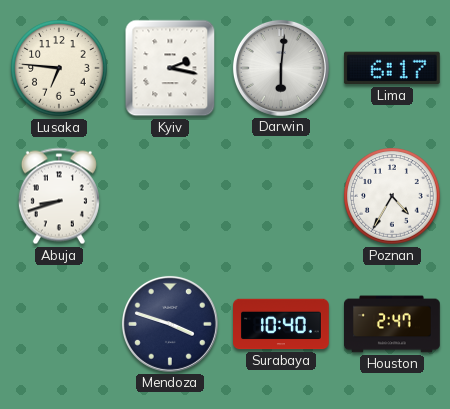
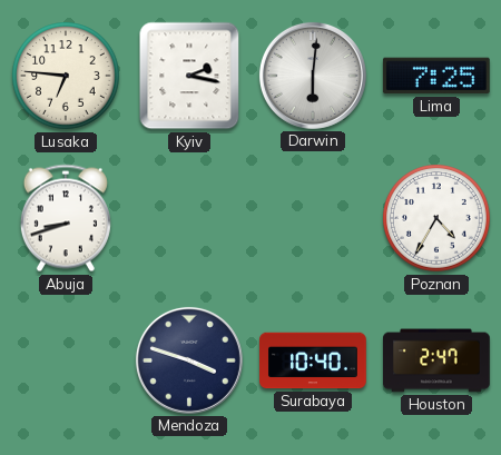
Lima: 6:17 -> 7:25 (436, 76)
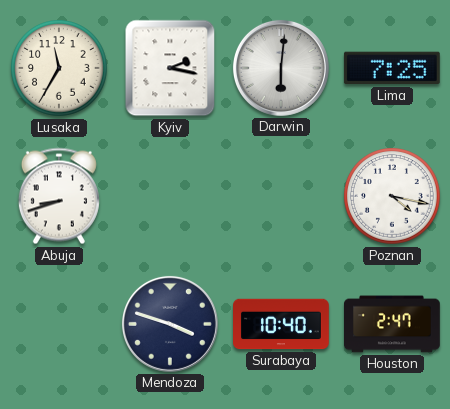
Lusaka: 6:46 -> 11:35 (60, 69)
Poznan: 4:35 -> 4:17 (393, 197)
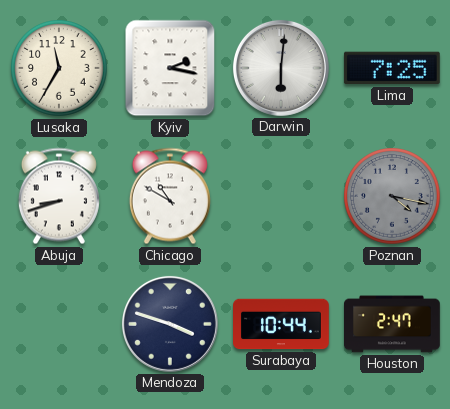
Chicago: none -> 10:50 (170, 196)
Poznan dial: white -> grey (393, 197)
Surabaya: 10:40 -> 10:44 (281, 324)
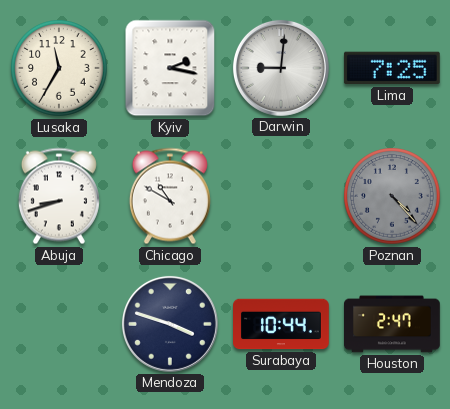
Darwin: 6:01 -> 9:01 (281, 68)
Poznan: 4:17 -> 4:23 (393, 197)
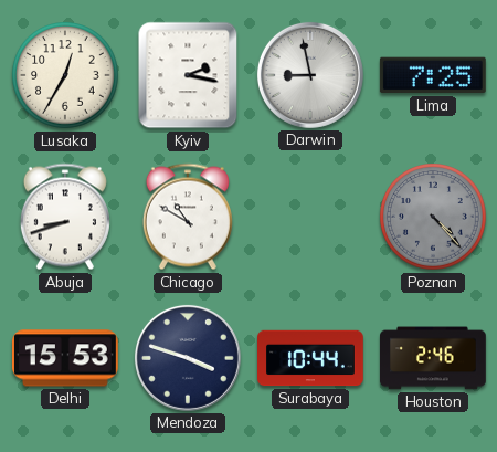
Lusaka: 11:35 -> 12:35 (66, 76)
Darwin: 9:01 -> 8:58 (310, 75)
Delhi: none -> 15:53 (66, 358)
Houston: 2:47 -> 2:46 (433, 358)
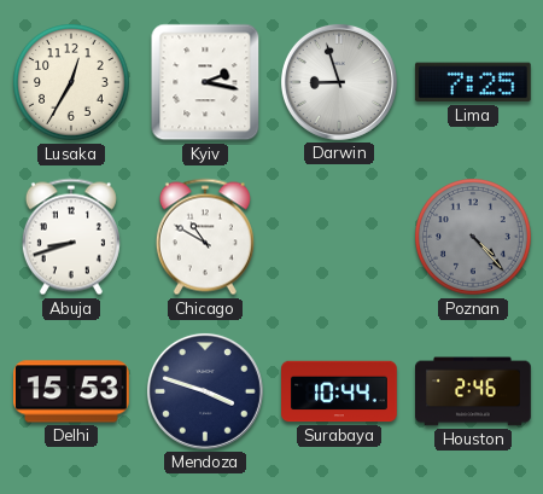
Darwin: 8:58 -> 8:57 (339, 82)
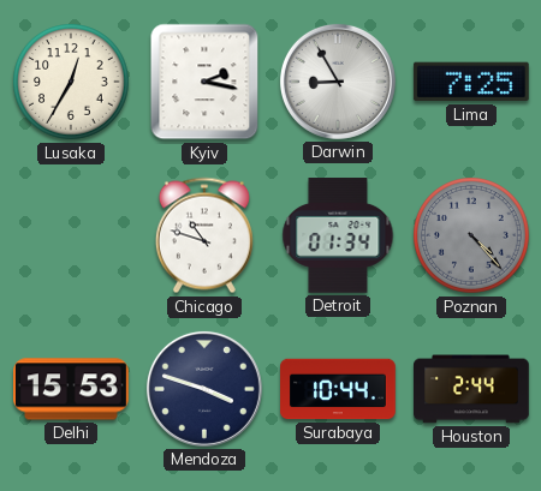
Darwin: 8:57 -> 8:55 (338, 82)
Abuja: 8:42 -> none (71, 237)
Chicago: 10:50 -> 10:48 (204, 235)
Detroit: none -> 01:34 (338, 236)
Houston: 2:46 -> 2:44 (471, 389)
